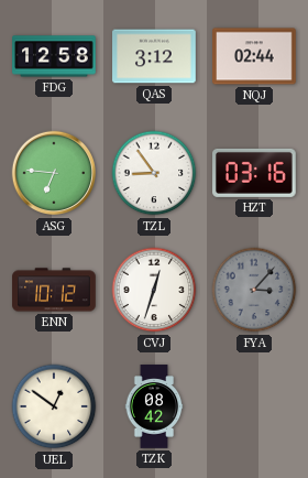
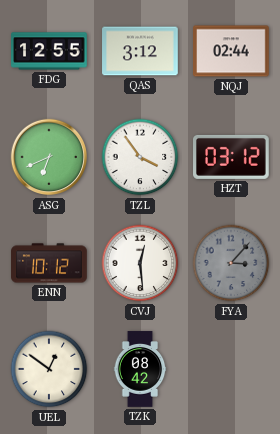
FDG: 12:58 -> 12:55 (49, 51)
ASG: 6:46 -> 6:41 (49, 157)
TZL: 8:54 -> 3:54 (140, 157)
HZT: 03:16 -> 03:12 (232, 157)
CVJ: 12:33 -> 12:29 (140, 263)
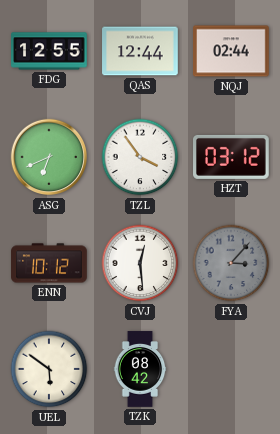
QAS: 3:12 -> 12:44 (140, 51)
UEL: 12:51 -> 5:51 (49, 369)
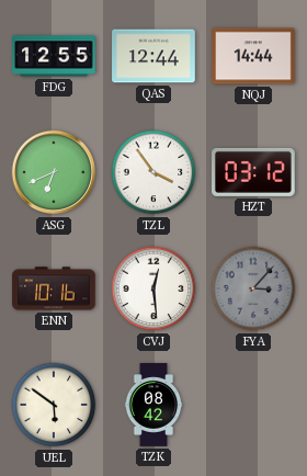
NQJ: 02:44 -> 14:44 (253, 56)
ENN: 10:12 -> 10:16 (54, 288)
